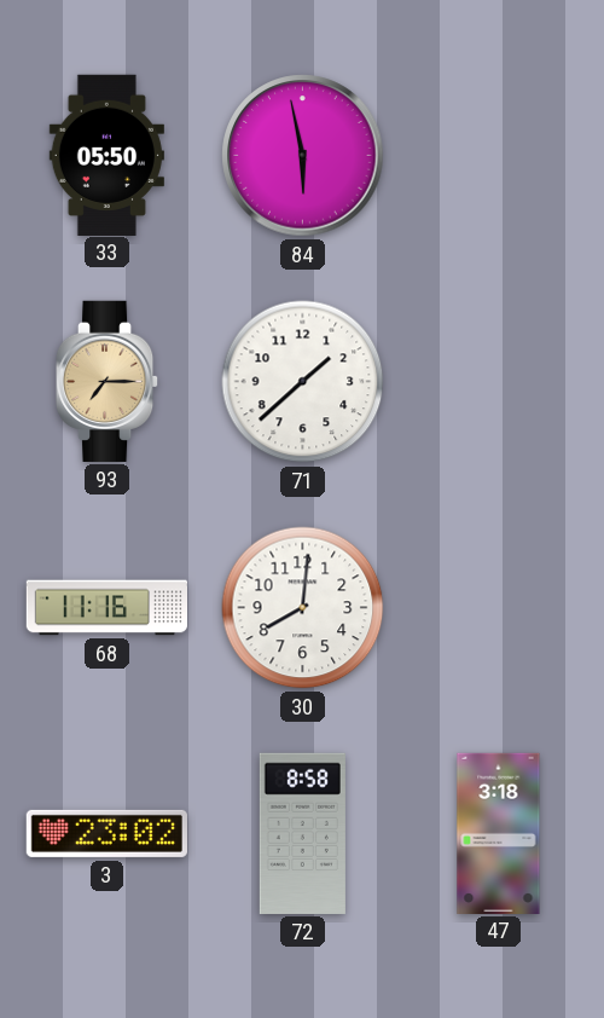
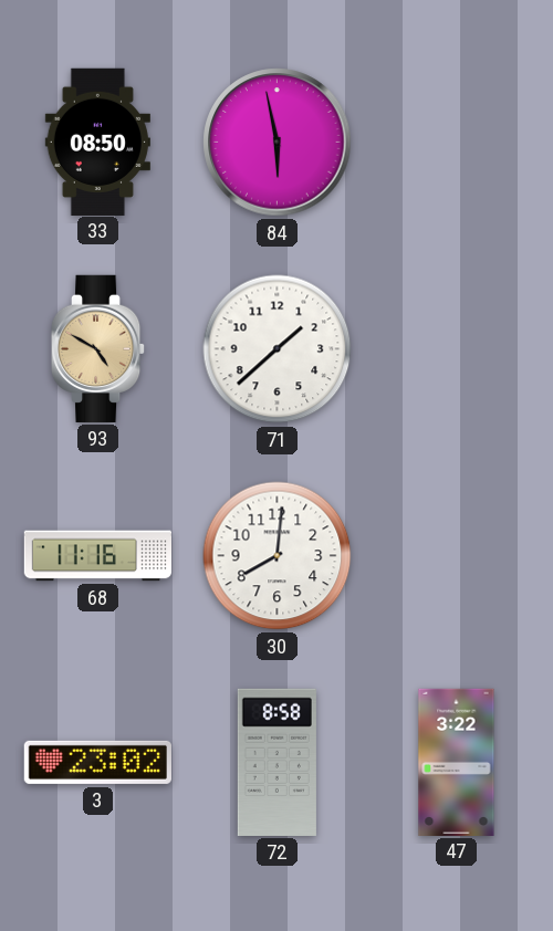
33: 05:50 -> 08:50 (97, 142)
93: 7:15 -> 4:50 (98, 348)
47: 3:18 -> 3:22 (457, 762)
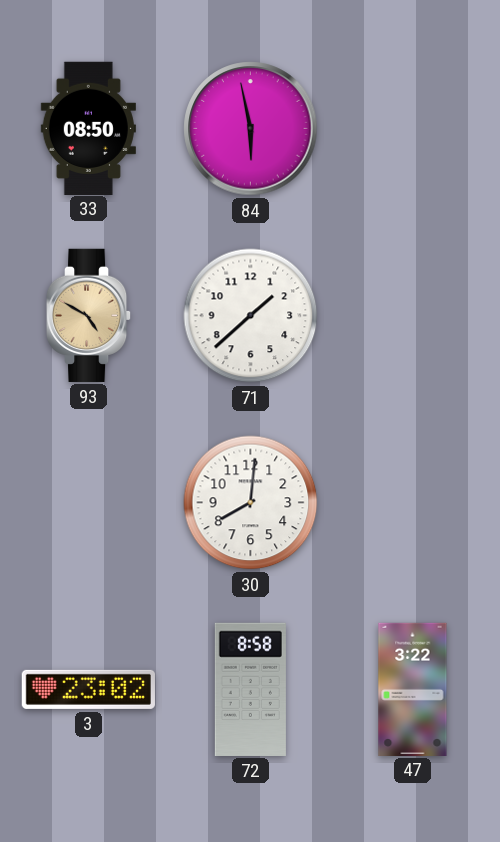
68: 11:16 -> none (98, 556)
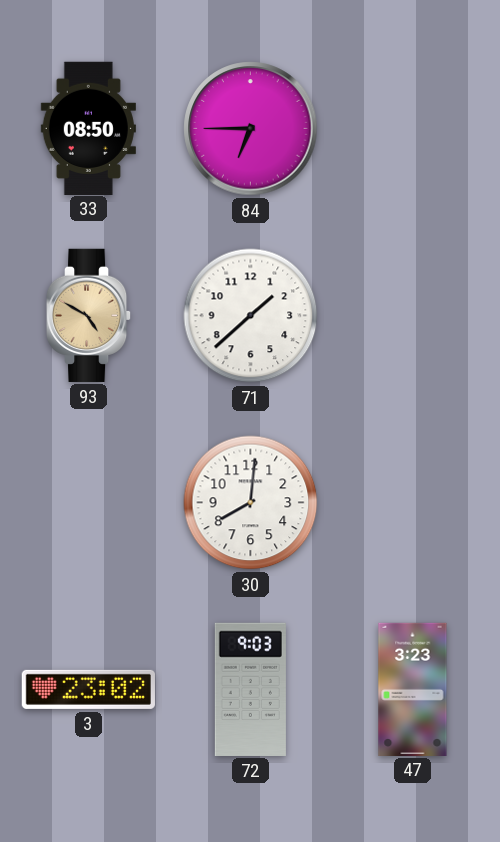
84: 5:58 -> 6:45 (251, 129)
72: 8:58 -> 9:03 (250, 689)
47: 3:22 -> 3:23 (413, 689)
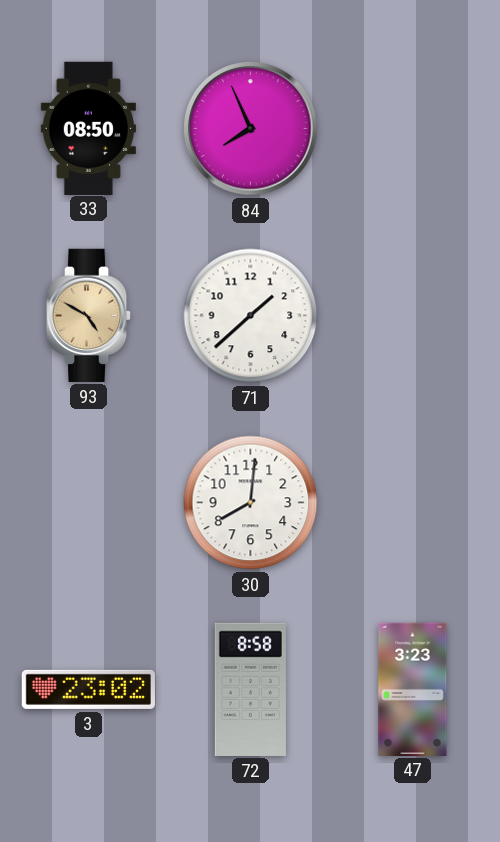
84: 6:45 -> 7:56 (251, 129)
72: 9:03 -> 8:58 (250, 689)
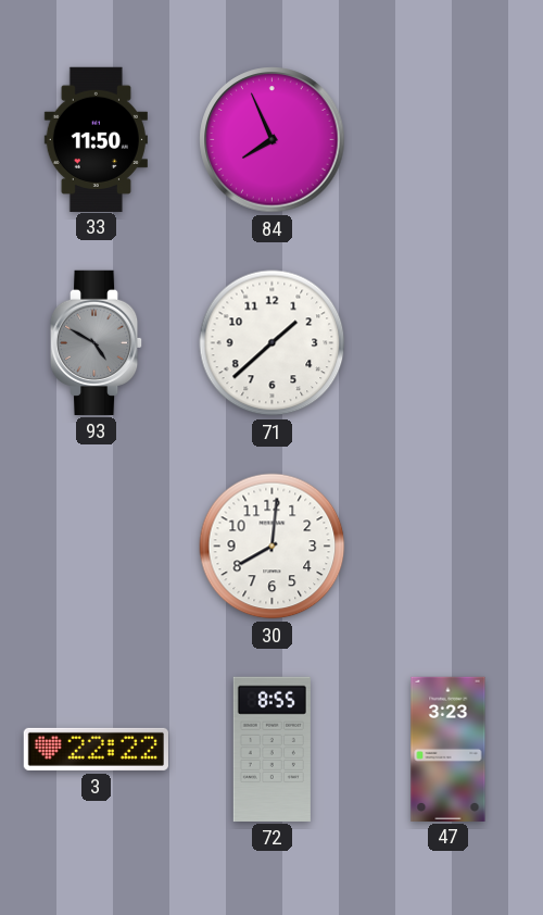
33: 08:50 -> 11:50 (96, 139)
93 dial: champagne -> grey (97, 342)
3: 23:02 -> 22:22 (96, 749)
72: 8:58 -> 8:55 (271, 749)
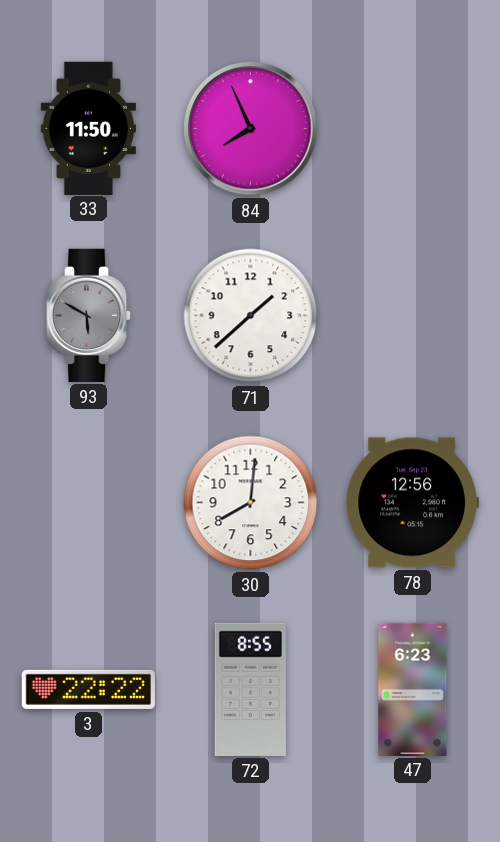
93: 4:50 -> 5:50 (89, 315)
78: none -> 12:56 (412, 503)
47: 3:23 -> 6:23 (413, 689)
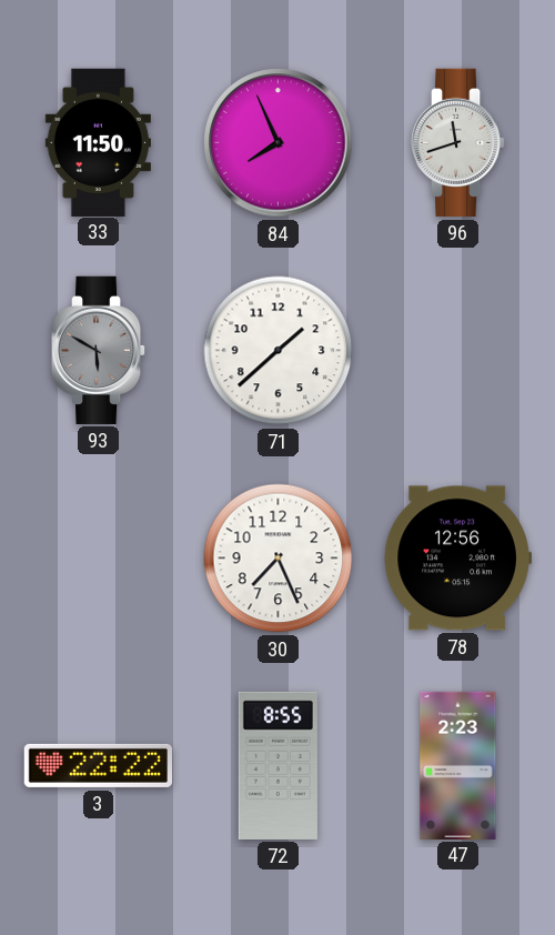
96: none -> 11:42 (458, 142)
30: 8:01 -> 7:26 (279, 559)
47: 6:23 -> 2:23 (458, 765)
